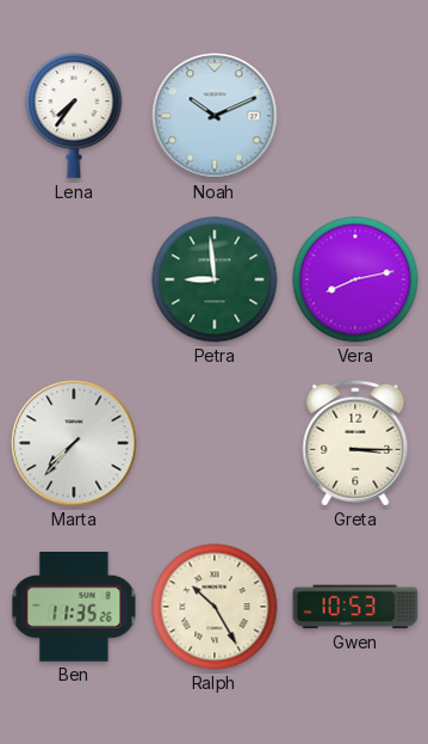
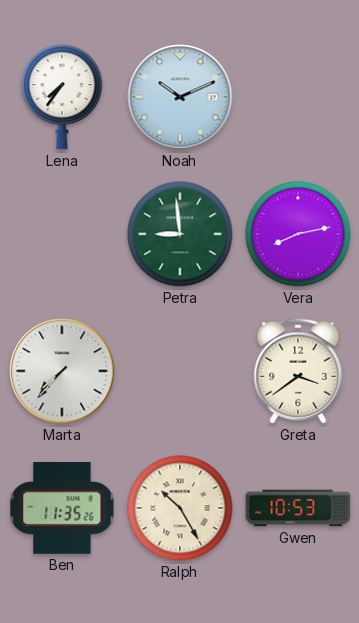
Greta: 3:15 -> 3:39 (298, 371)
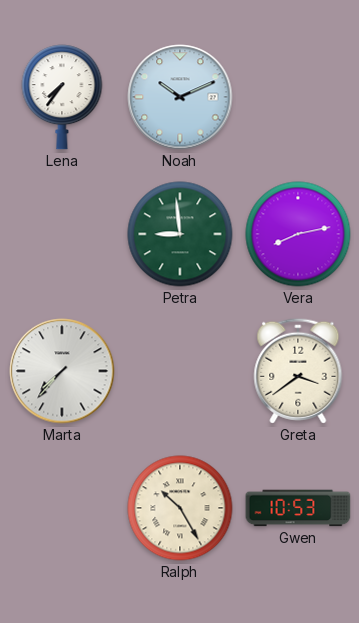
Ben: 11:35 -> none (62, 509)
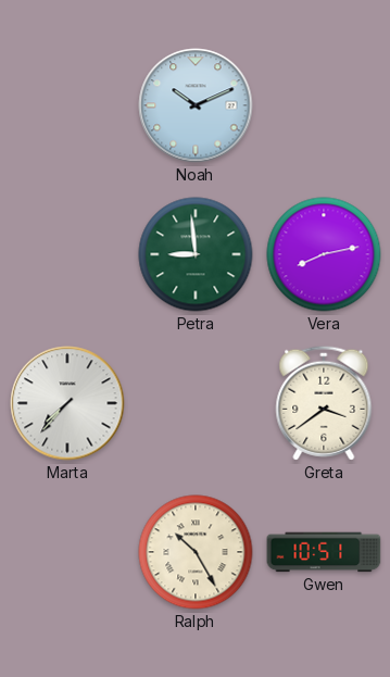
Lena: 7:36 -> none (62, 97)
Gwen: 10:53 -> 10:51 (324, 552)
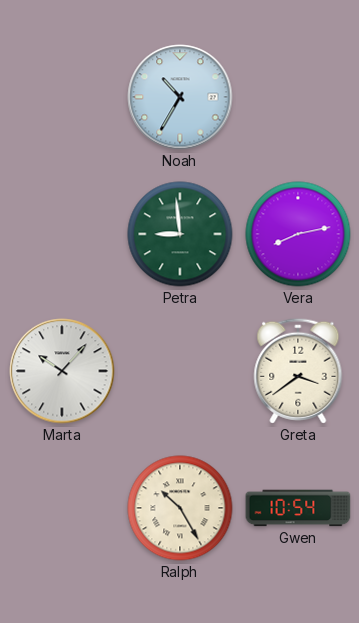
Noah: 10:11 -> 10:35 (180, 97)
Marta: 7:37 -> 10:07 (62, 371)
Gwen: 10:51 -> 10:54 (298, 508)
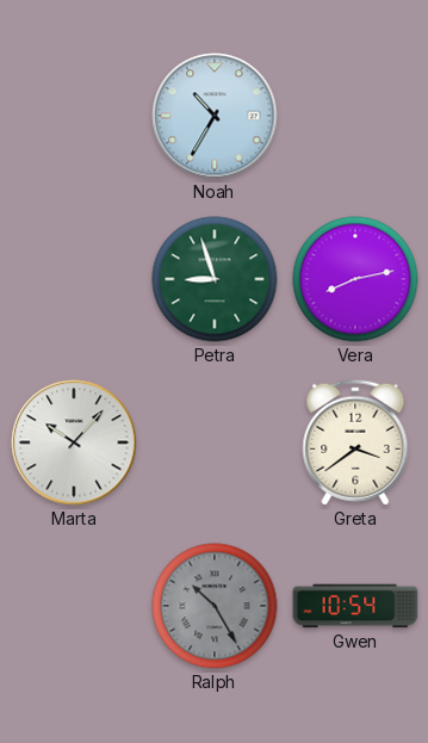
Petra: 8:59 -> 8:57 (215, 279)
Ralph dial: cream -> grey (215, 606)
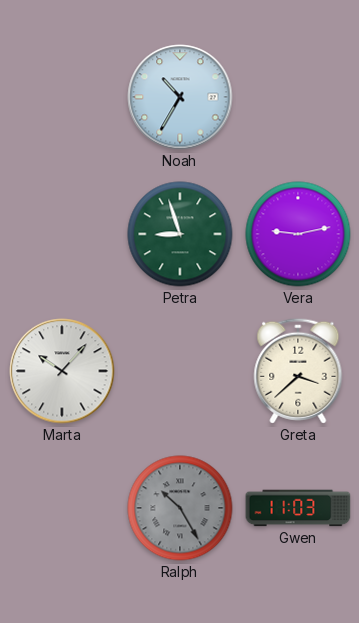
Vera: 8:13 -> 9:13 (298, 234)
Greta: 3:39 -> 3:38 (298, 371)
Gwen: 10:54 -> 11:03 (298, 508)
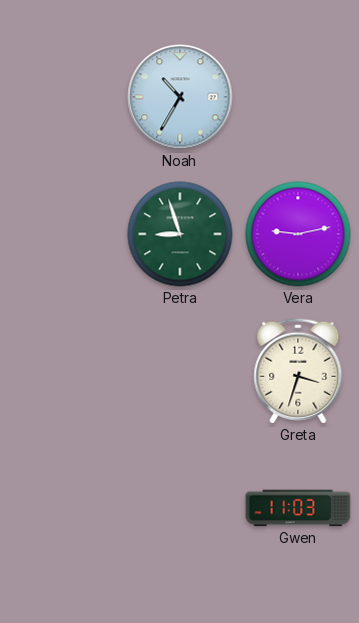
Marta: 10:07 -> none (62, 371)
Greta: 3:38 -> 3:33 (298, 371)
Ralph: 10:25 -> none (180, 508)
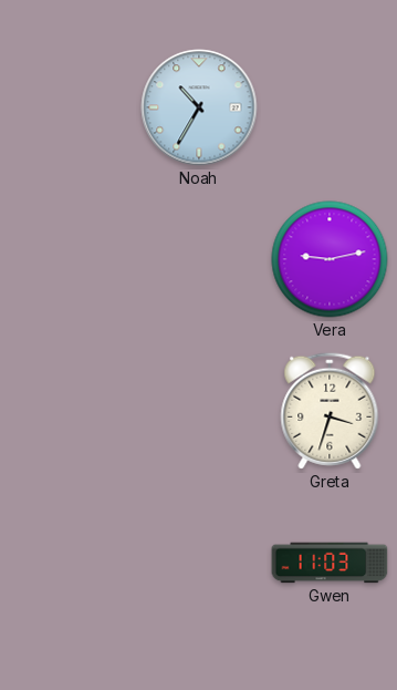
Petra: 8:57 -> none (180, 234)
